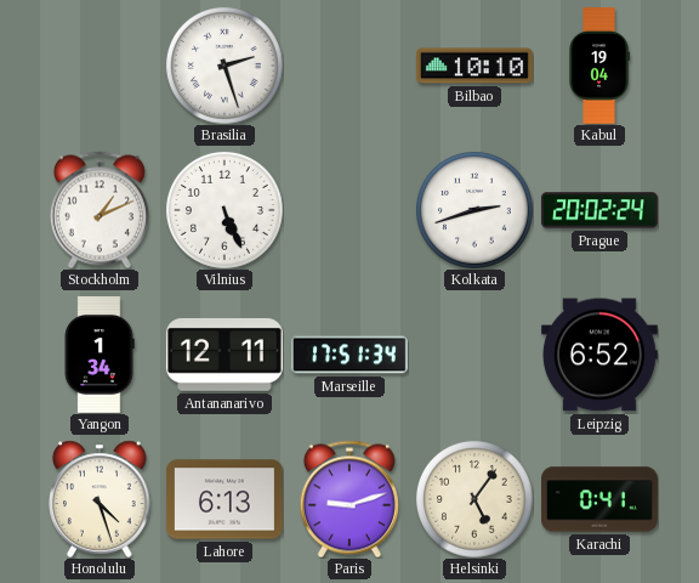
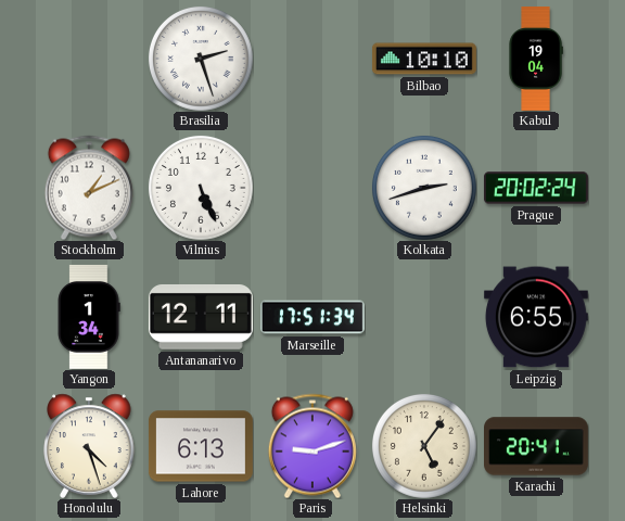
Leipzig: 6:52 -> 6:55 (536, 317)
Karachi: 0:41 -> 20:41 (537, 446)
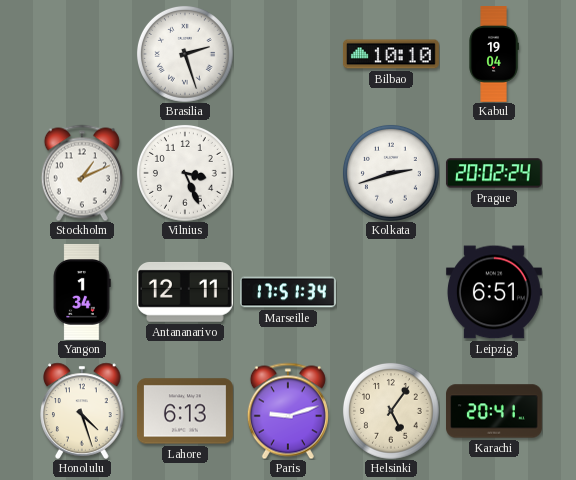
Vilnius: 5:26 -> 3:26 (185, 173)
Leipzig: 6:55 -> 6:51 (494, 292)
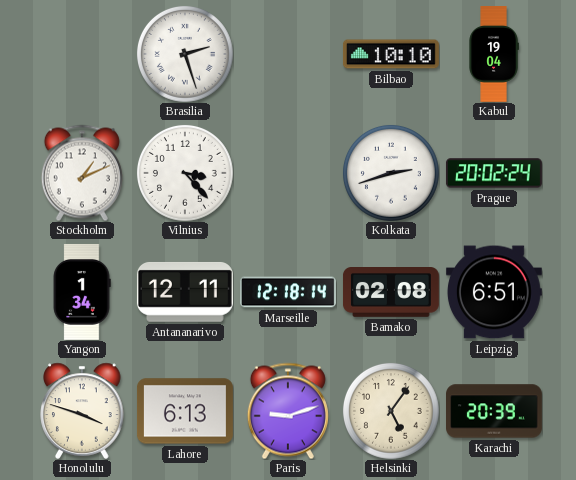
Vilnius: 3:26 -> 3:23 (185, 173)
Marseille: 17:51 -> 12:18 (288, 292)
Bamako: none -> 02:08 (391, 293)
Honolulu: 4:27 -> 3:48 (82, 411)
Karachi: 20:41 -> 20:39 (495, 411)
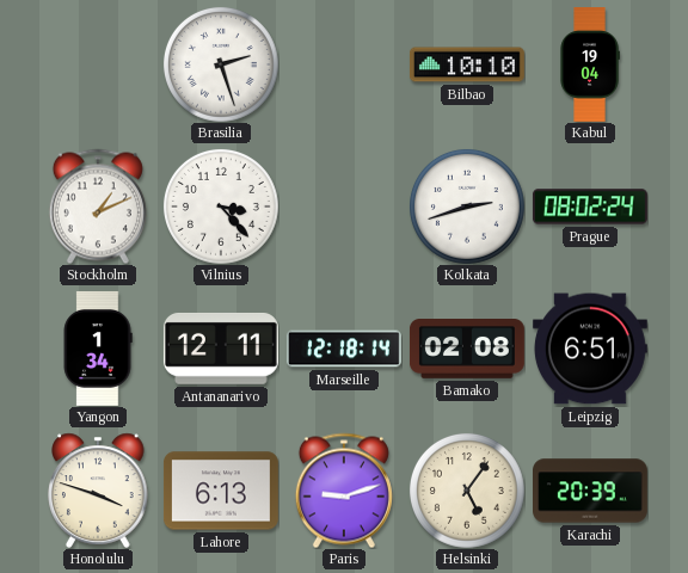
Prague: 20:02 -> 08:02 (590, 207)
